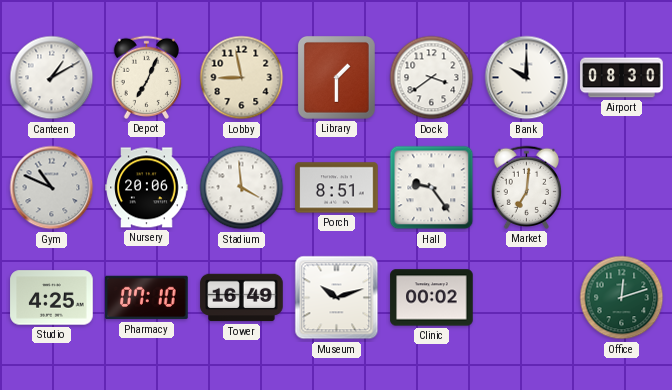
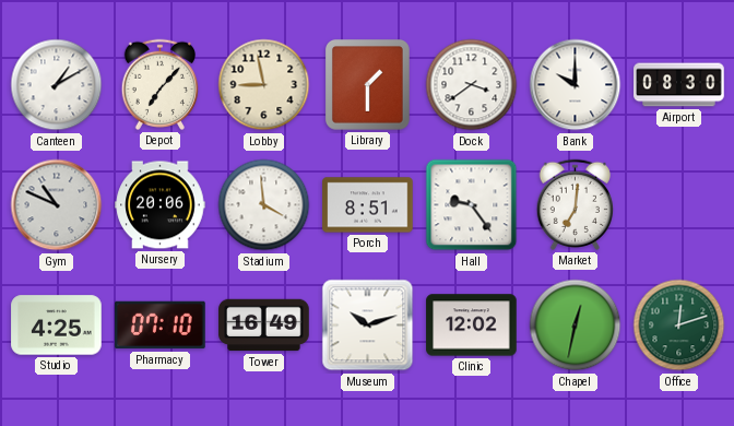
Depot: 7:04 -> 7:07 (159, 84)
Clinic: 00:02 -> 12:02 (472, 326)
Chapel: none -> 12:32 (576, 326)
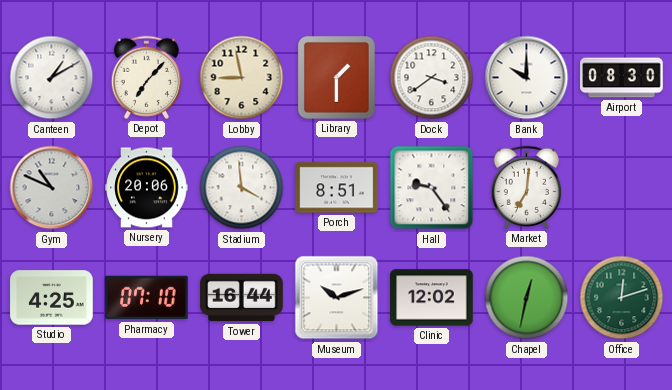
Tower: 16:49 -> 16:44 (242, 298)
